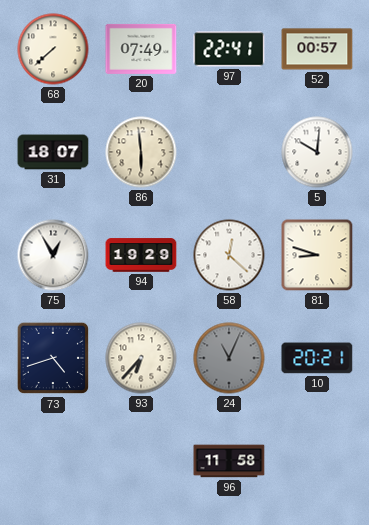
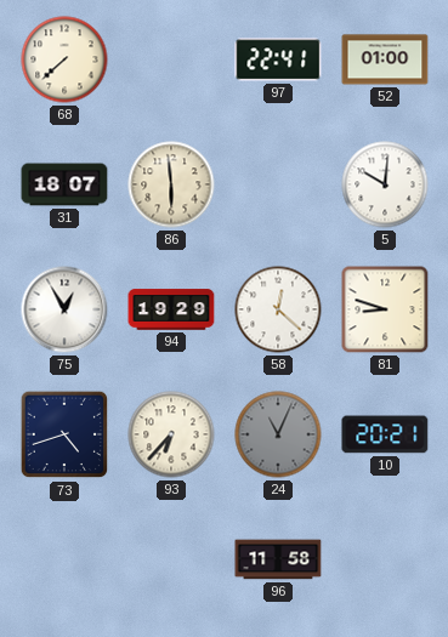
20: 07:49 -> none (141, 49)
52: 00:57 -> 01:00 (385, 59)
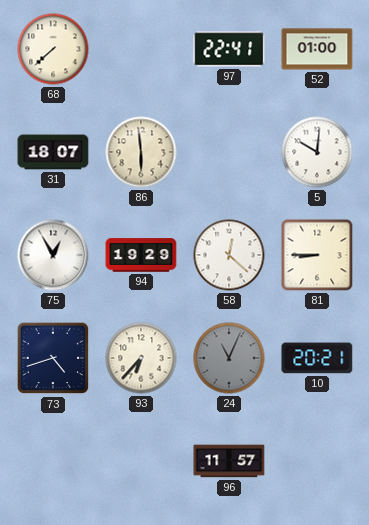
81: 8:48 -> 8:45 (317, 255)
96: 11:58 -> 11:57 (229, 461)
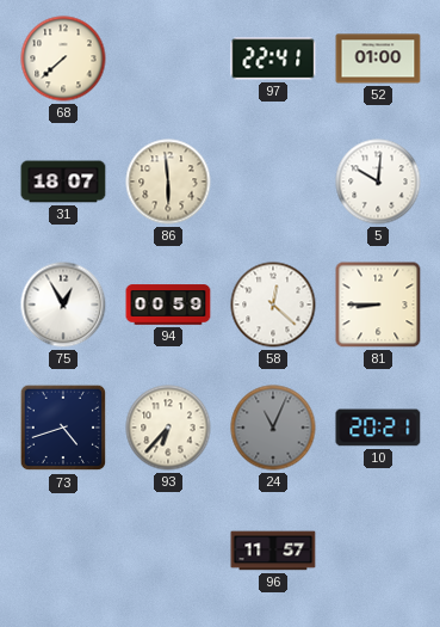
94: 19:29 -> 00:59 (168, 305)
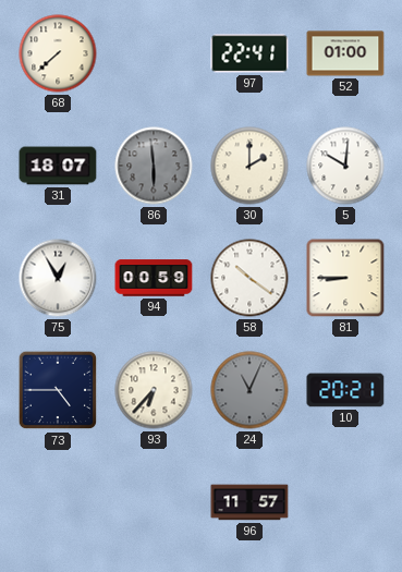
86 dial: cream -> grey (154, 166)
30: none -> 2:00 (249, 166)
58: 12:22 -> 10:21 (249, 278)
73: 4:42 -> 4:45 (58, 390)
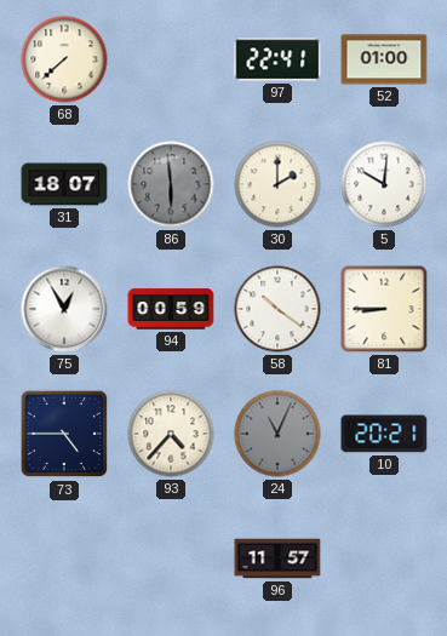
93: 6:37 -> 4:37 (171, 434)
